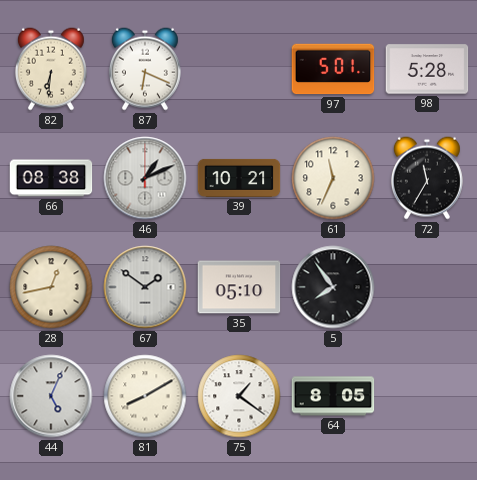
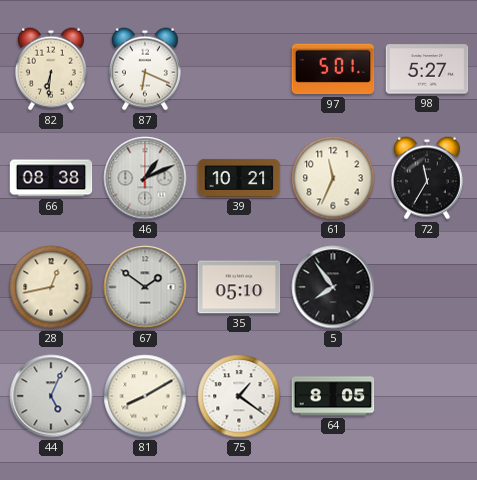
98: 5:28 -> 5:27 (427, 69)
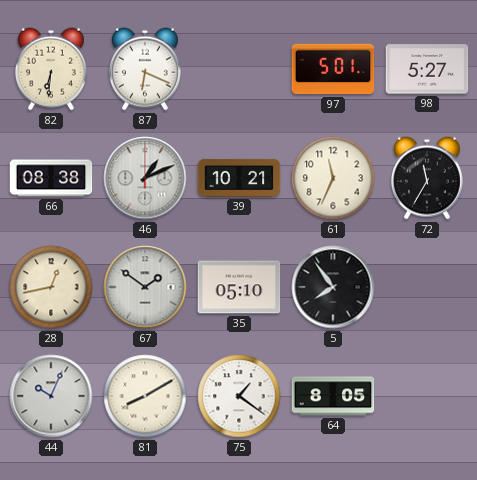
44: 5:04 -> 10:04 (51, 396)
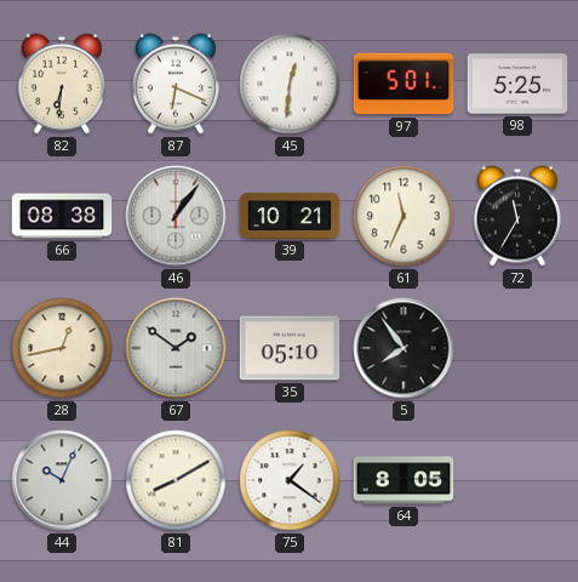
45: none -> 12:31 (290, 84)
98: 5:27 -> 5:25 (517, 84)
46: 1:11 -> 1:06 (176, 216)
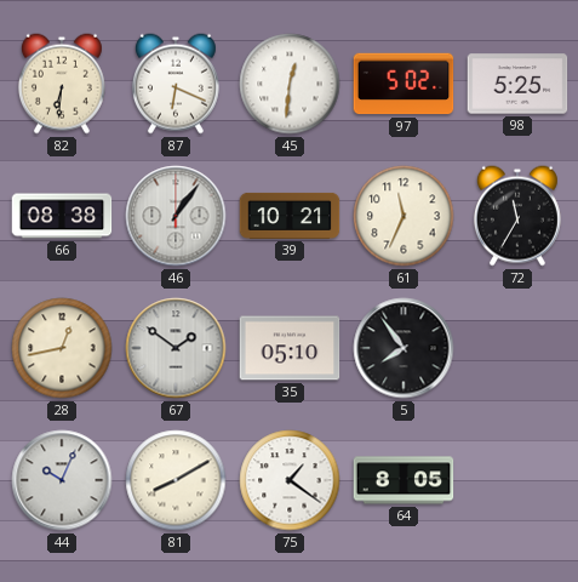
97: 5:01 -> 5:02 (404, 84)
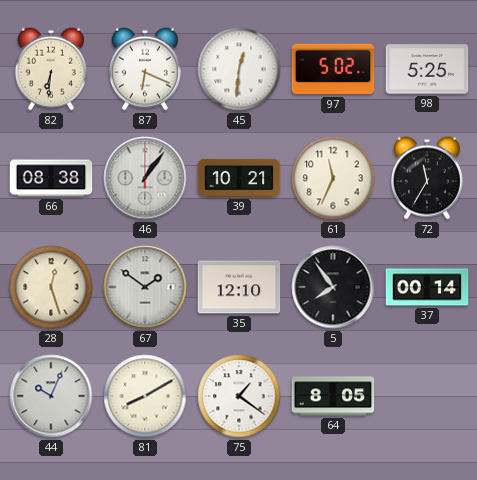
28: 12:43 -> 12:27 (51, 287)
35: 05:10 -> 12:10 (239, 287)
37: none -> 00:14 (427, 287)
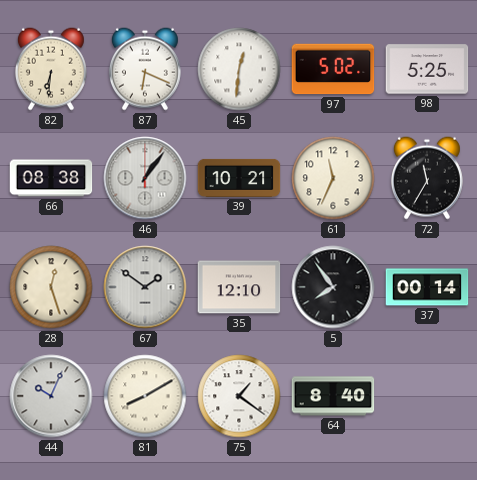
64: 8:05 -> 8:40 (333, 396)
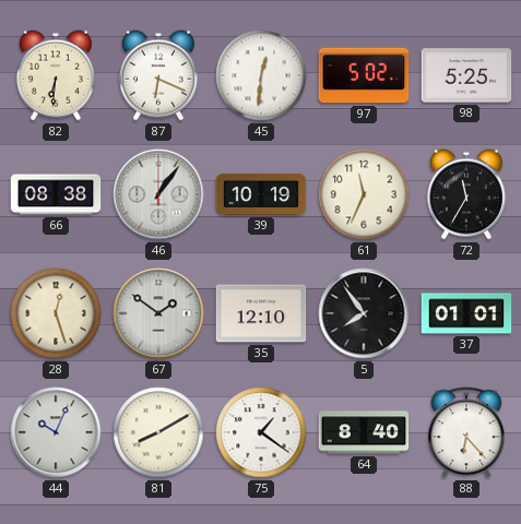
39: 10:21 -> 10:19 (261, 194)
37: 00:14 -> 01:01 (466, 313)
88: none -> 6:23 (466, 432)
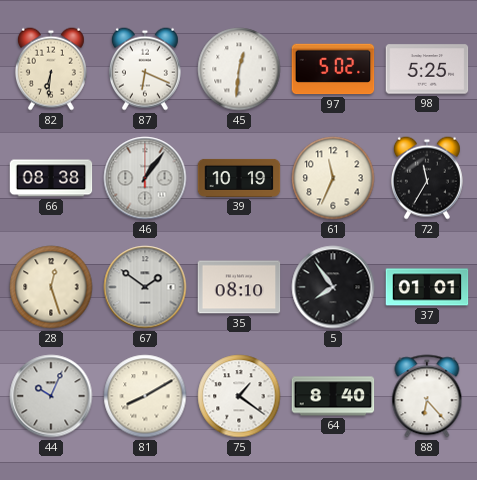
35: 12:10 -> 08:10 (239, 287)
